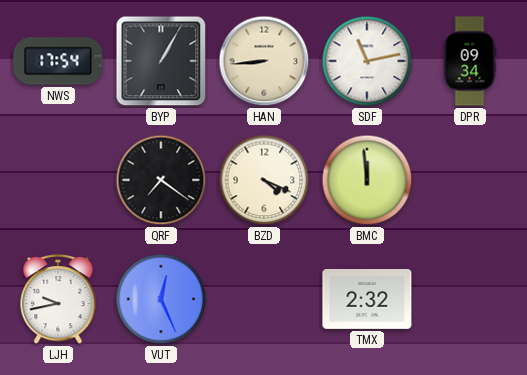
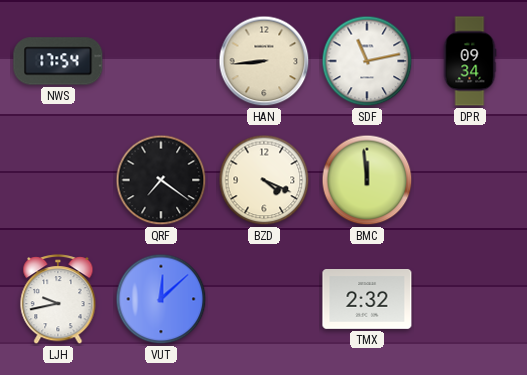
BYP: 1:05 -> none (161, 61)
VUT: 12:26 -> 12:08 (161, 299)
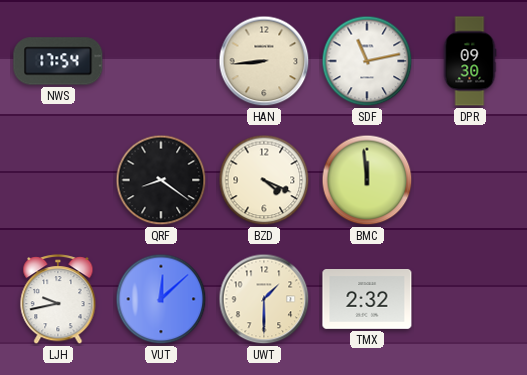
DPR: 09:34 -> 09:30 (470, 61)
QRF: 7:21 -> 8:21 (161, 180)
UWT: none -> 1:30 (264, 299)
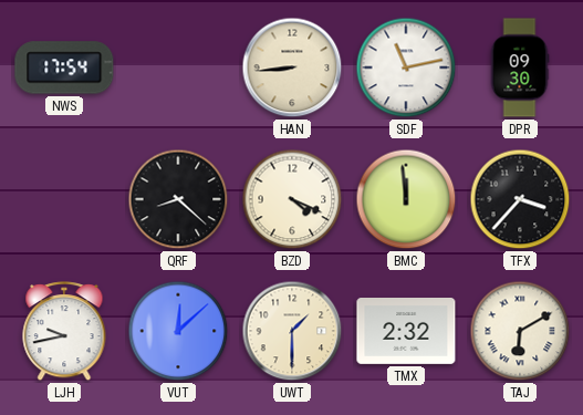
QRF: 8:21 -> 8:22 (178, 199)
TFX: none -> 3:37 (520, 199)
TAJ: none -> 6:10 (520, 331)
